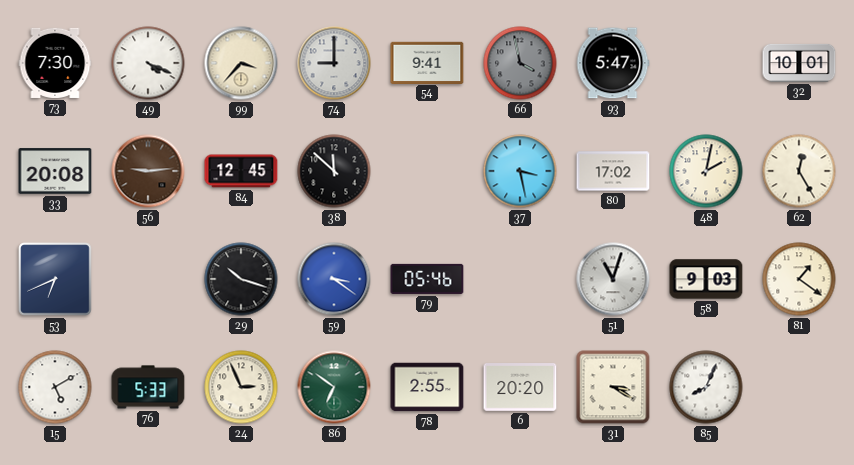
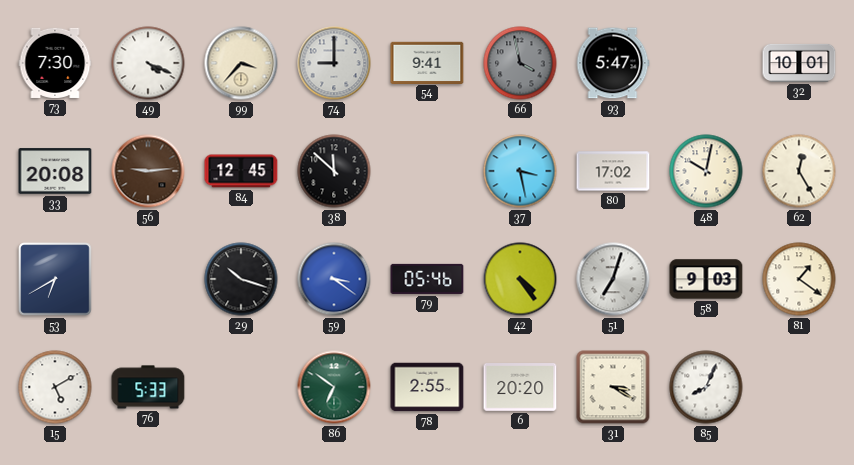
48: 2:02 -> 10:02 (706, 171)
53: 6:41 -> 6:40 (55, 279)
42: none -> 4:24 (520, 279)
51: 11:03 -> 7:03 (613, 279)
24: 2:56 -> none (241, 387)
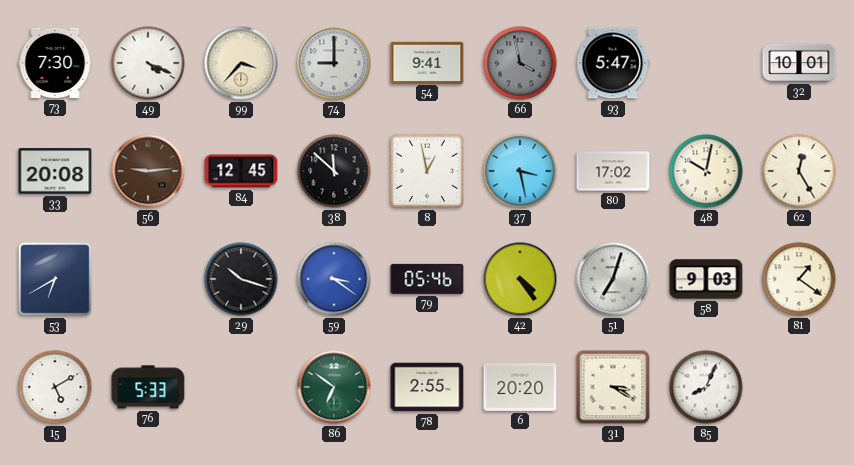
8: none -> 12:58 (427, 171)
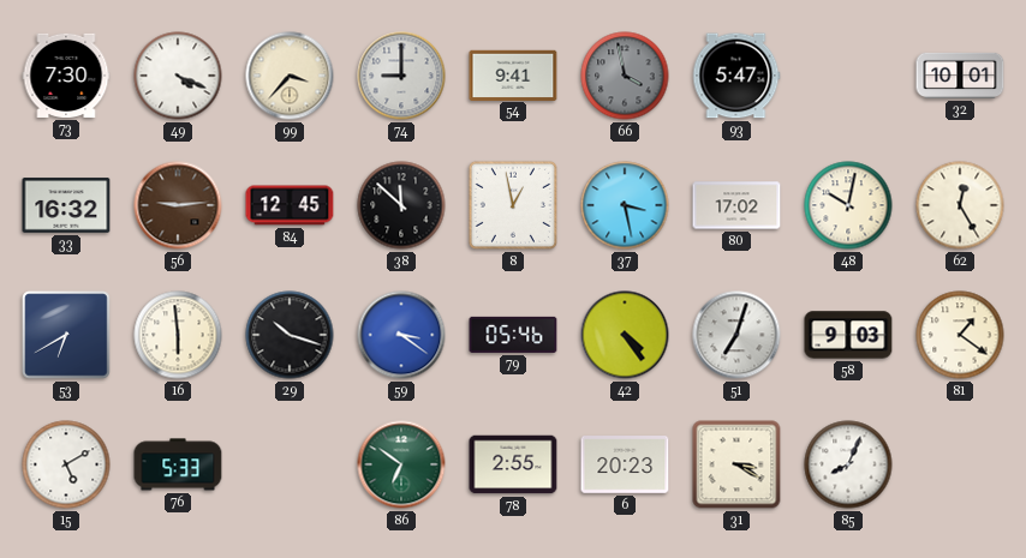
33: 20:08 -> 16:32 (66, 205)
16: none -> 5:59 (178, 335)
6: 20:20 -> 20:23 (625, 464)
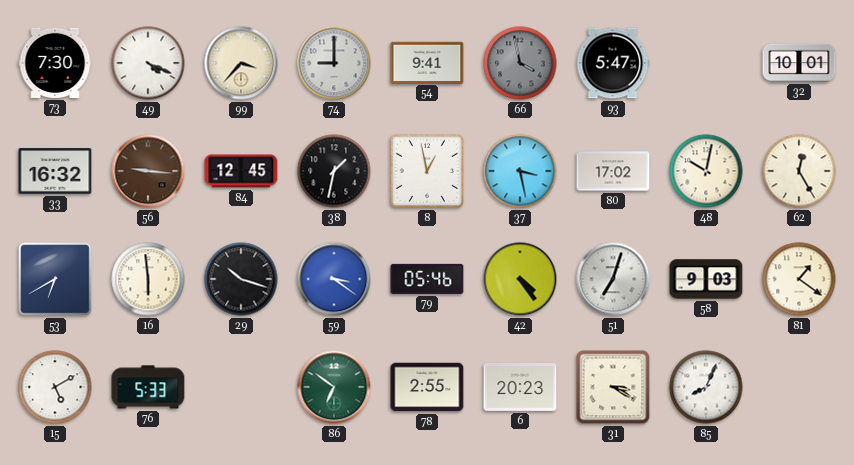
56: 9:14 -> 9:16 (148, 171)
38: 11:52 -> 1:32 (334, 171)
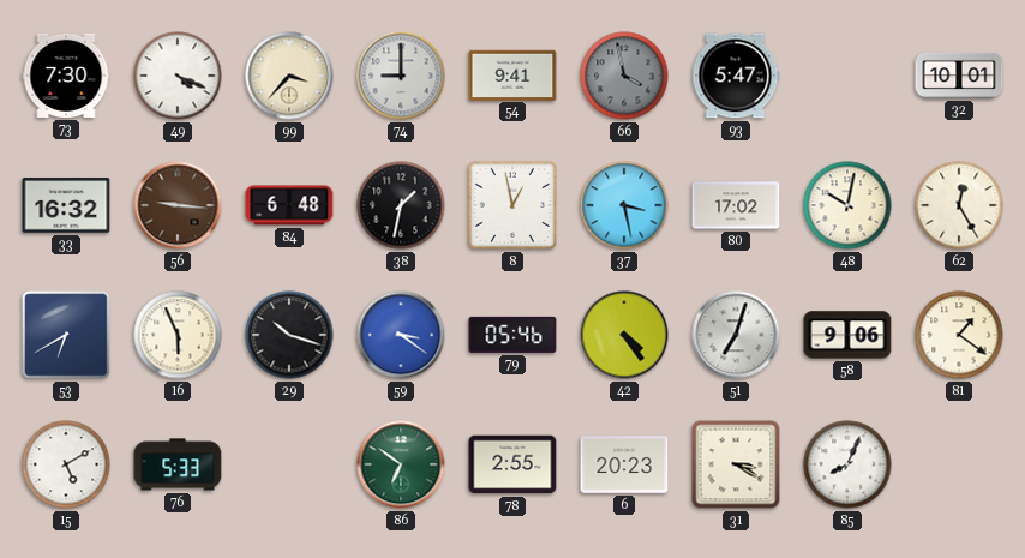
84: 12:45 -> 6:48 (289, 205)
16: 5:59 -> 5:56 (178, 335)
58: 9:03 -> 9:06 (847, 335)
